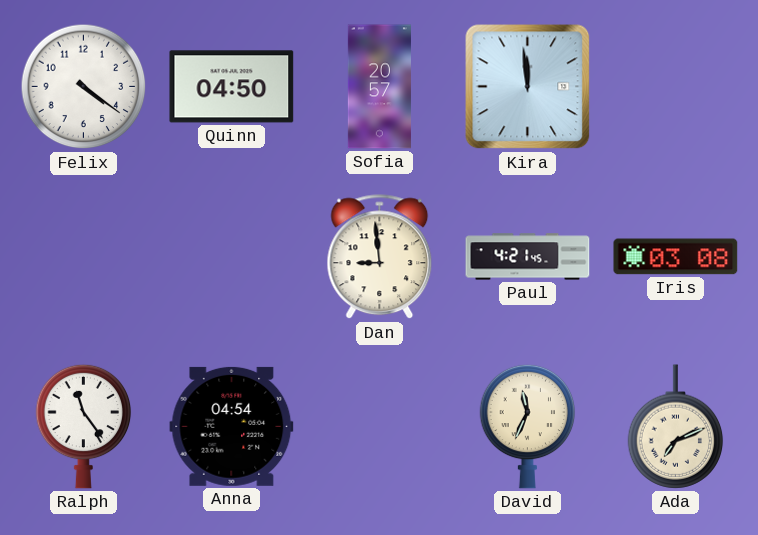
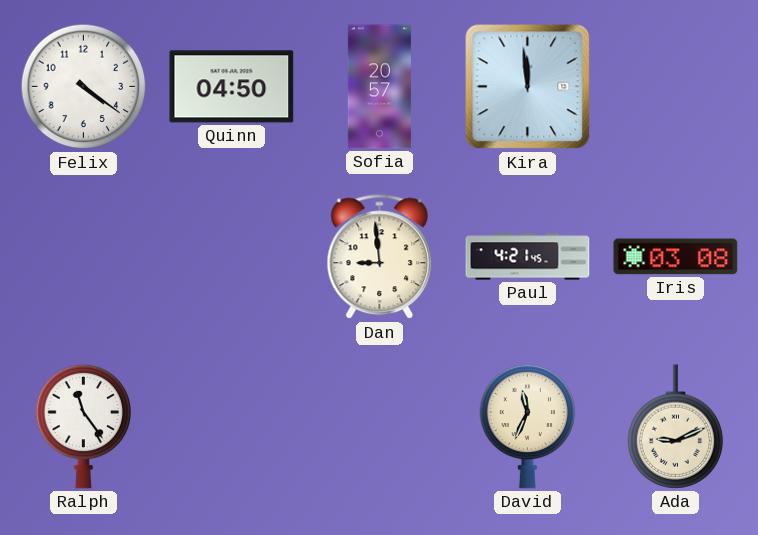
Anna: 04:54 -> none (232, 426)
Ada: 7:11 -> 9:11 (676, 427)
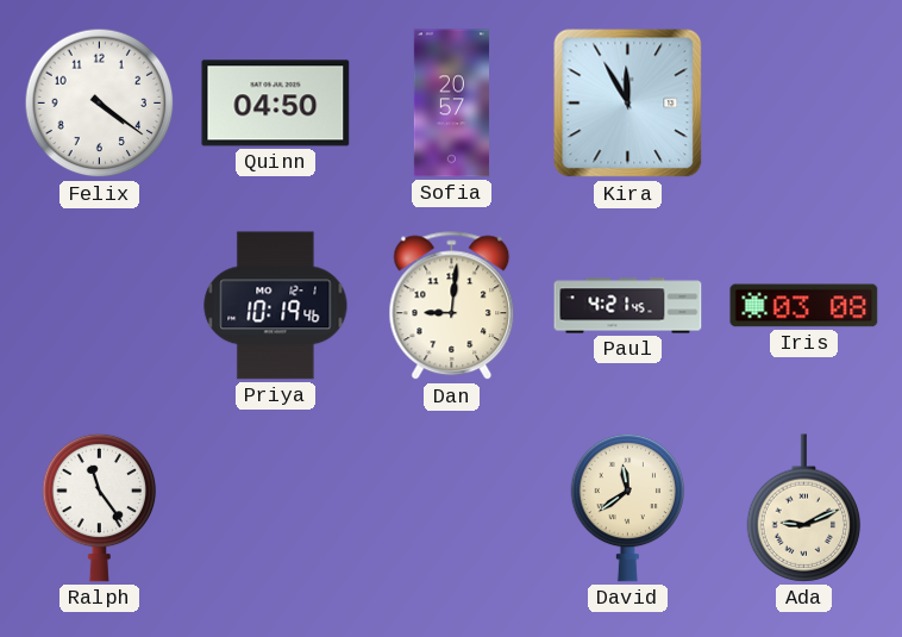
Kira: 11:59 -> 11:55 (628, 104)
Priya: none -> 10:19 (276, 306)
Dan: 8:59 -> 9:01 (452, 306)
David: 11:34 -> 11:39 (628, 507)
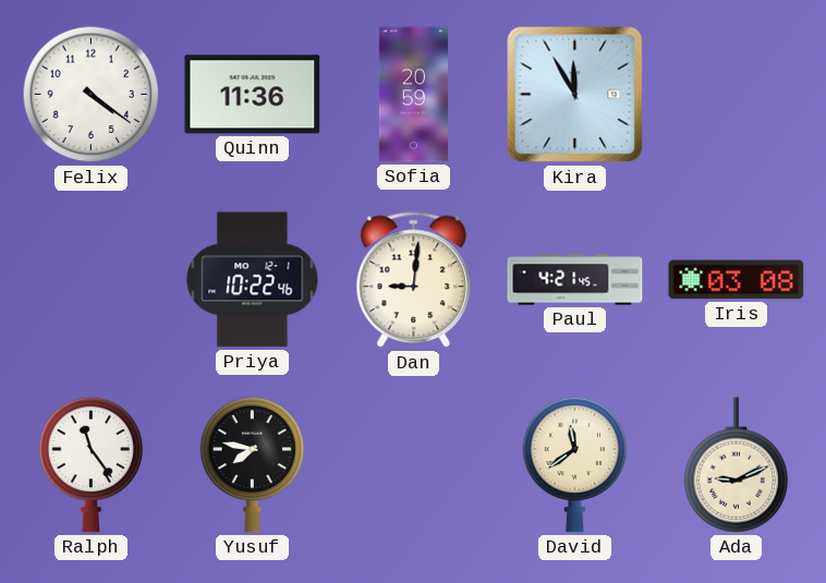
Quinn: 04:50 -> 11:36 (253, 95)
Sofia: 20:57 -> 20:59 (413, 95)
Priya: 10:19 -> 10:22 (253, 280)
Yusuf: none -> 7:47 (253, 464)
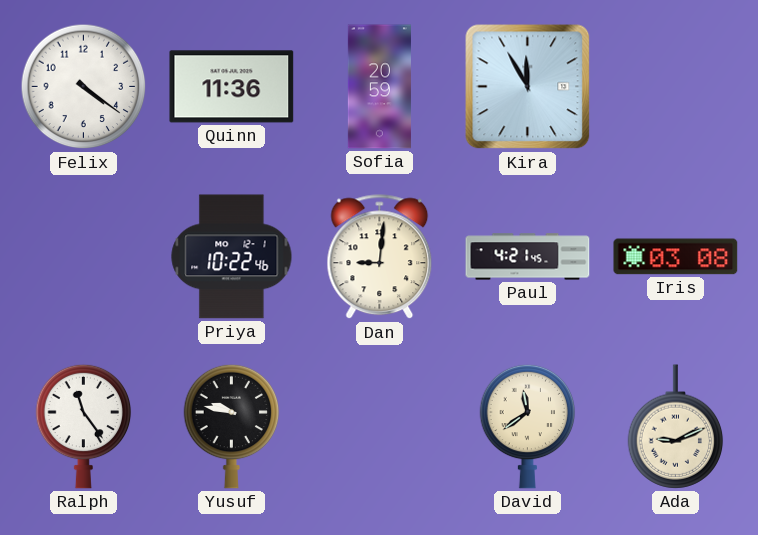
Yusuf: 7:47 -> 9:47 (232, 426)
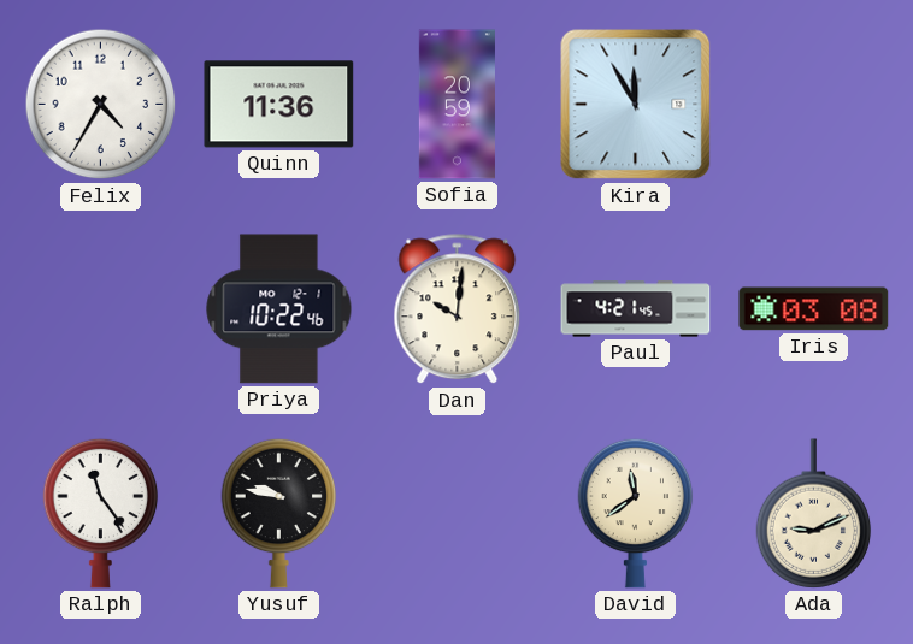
Felix: 4:21 -> 4:35 (101, 105)
Dan: 9:01 -> 10:01 (458, 309)
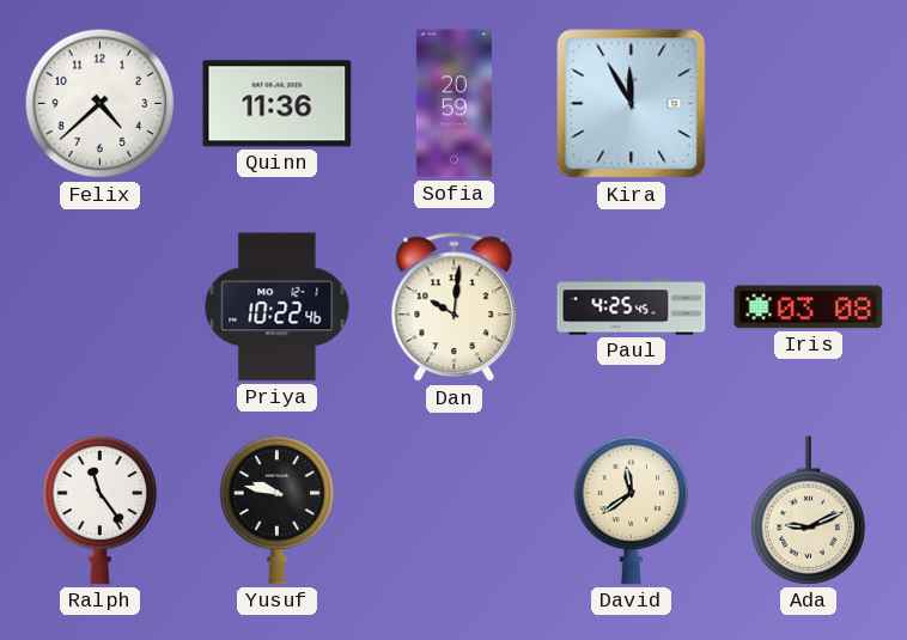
Felix: 4:35 -> 4:38 (101, 104)
Paul: 4:21 -> 4:25 (632, 307)
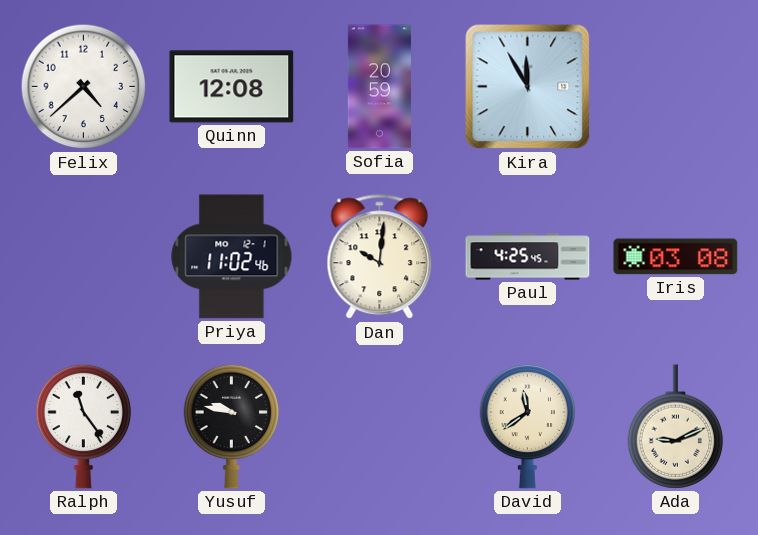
Quinn: 11:36 -> 12:08 (232, 87)
Priya: 10:22 -> 11:02 (232, 257)
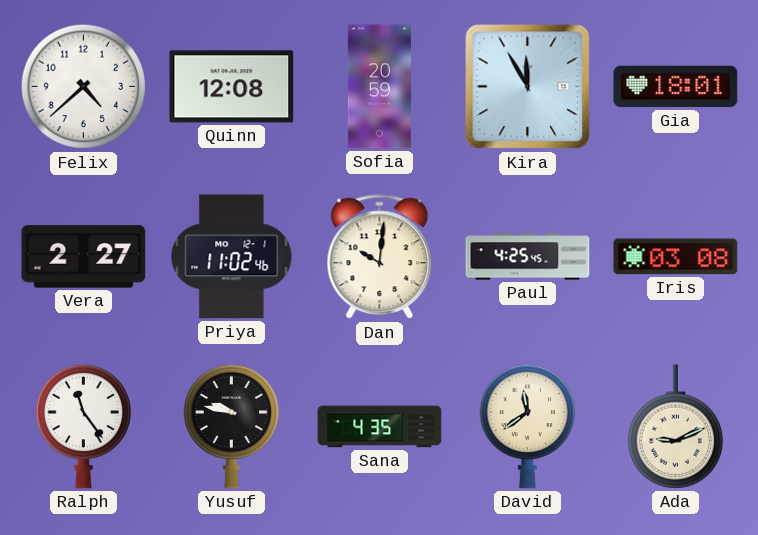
Gia: none -> 18:01 (676, 87)
Vera: none -> 2:27 (84, 257)
Sana: none -> 4:35 (380, 427)
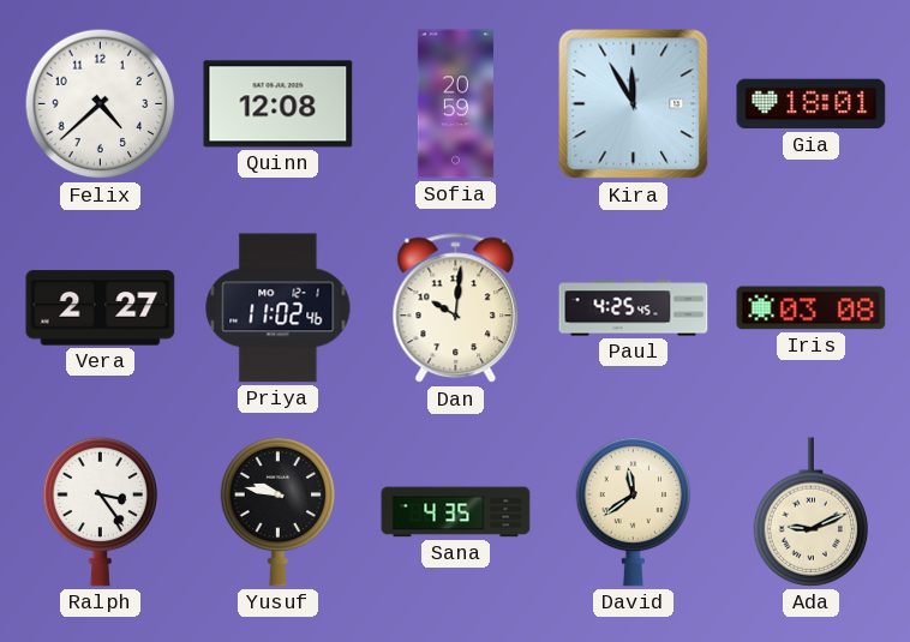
Ralph: 11:24 -> 3:24 (101, 511)
